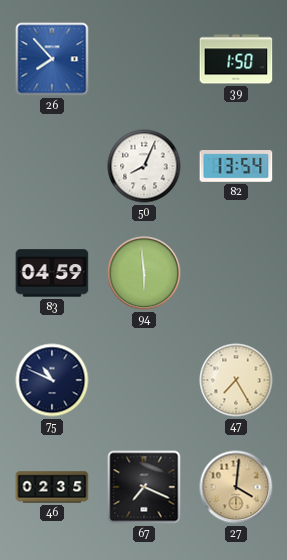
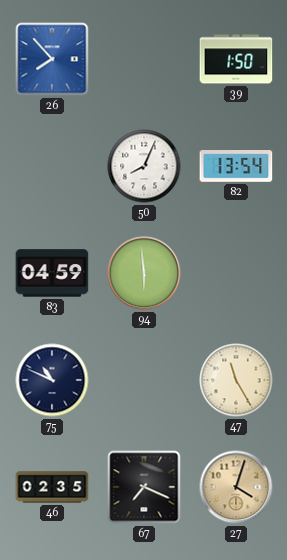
47: 7:25 -> 11:25 (236, 380)
27: 4:01 -> 4:03 (236, 487)
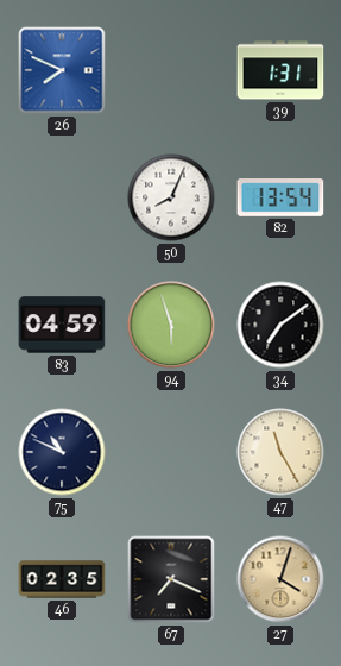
26: 7:53 -> 7:49 (62, 70)
39: 1:50 -> 1:31 (280, 70)
94: 5:59 -> 5:57 (171, 325)
34: none -> 7:09 (280, 325)
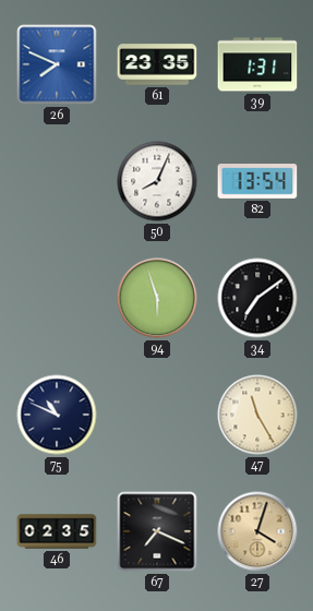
61: none -> 23:35 (157, 64)
83: 04:59 -> none (62, 325)
